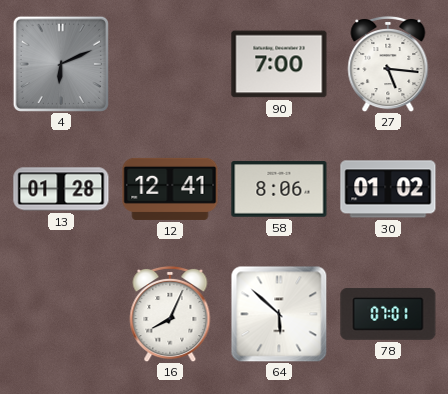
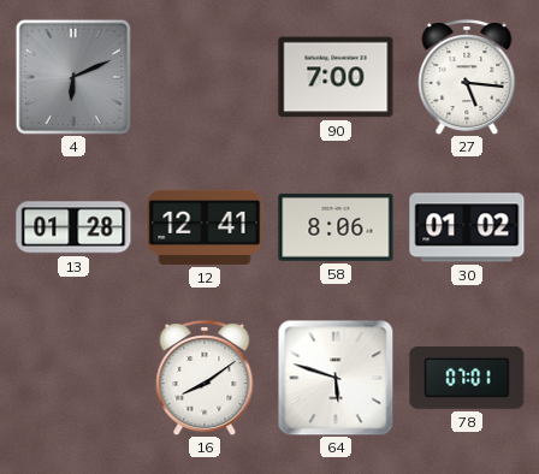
16: 8:04 -> 8:09 (205, 378)
64: 5:52 -> 5:48 (336, 378)
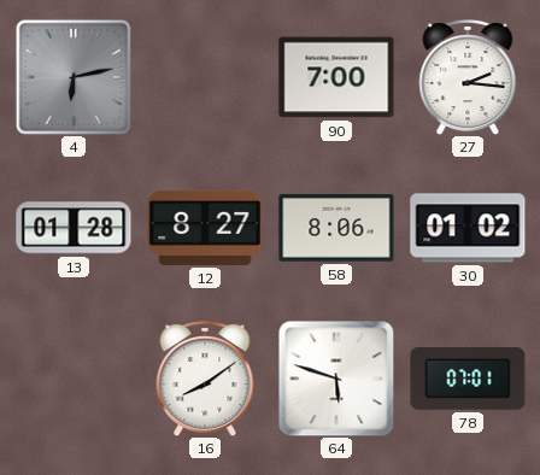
4: 6:11 -> 6:13 (74, 77)
27: 5:16 -> 2:16 (468, 77)
12: 12:41 -> 8:27 (205, 228)
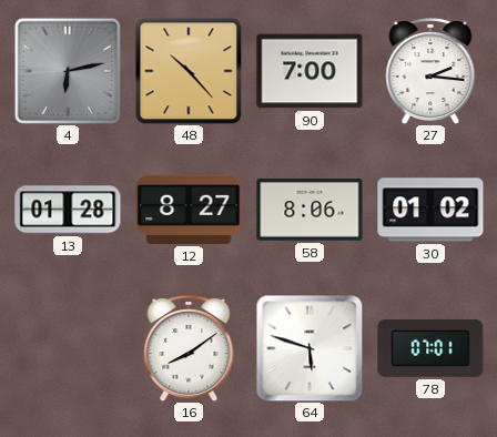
48: none -> 10:23 (189, 71)
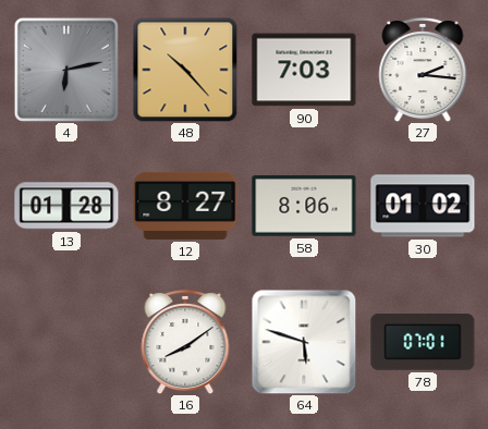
90: 7:00 -> 7:03 (304, 70)
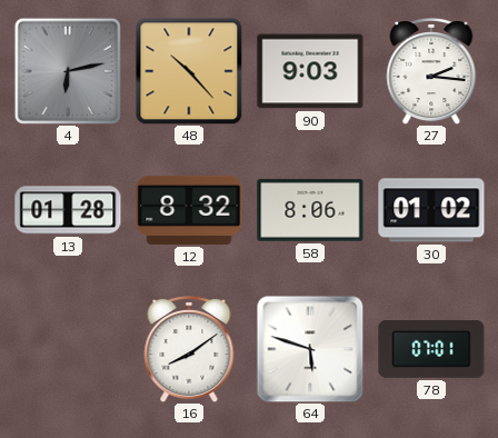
90: 7:03 -> 9:03 (310, 71)
12: 8:27 -> 8:32 (189, 210)
